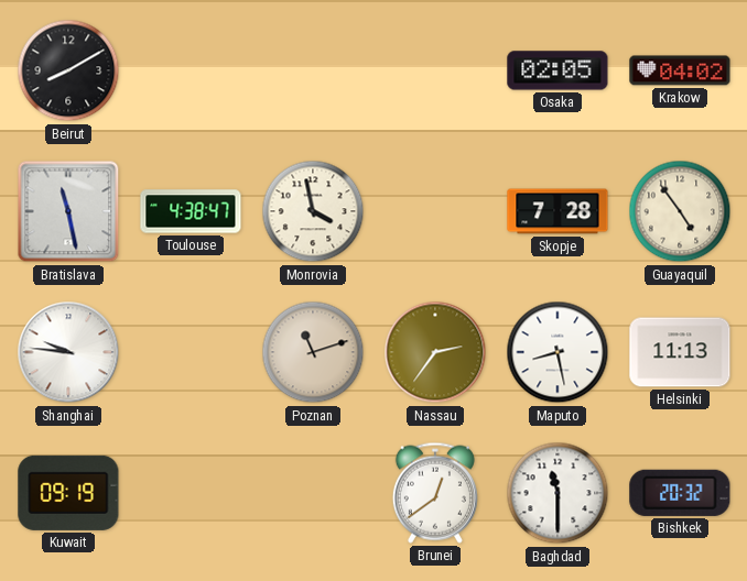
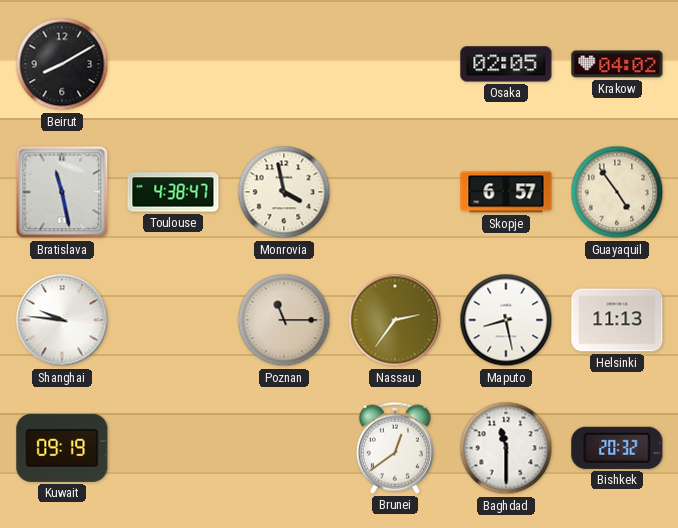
Skopje: 7:28 -> 6:57 (506, 192)
Poznan: 11:12 -> 11:15 (284, 320)
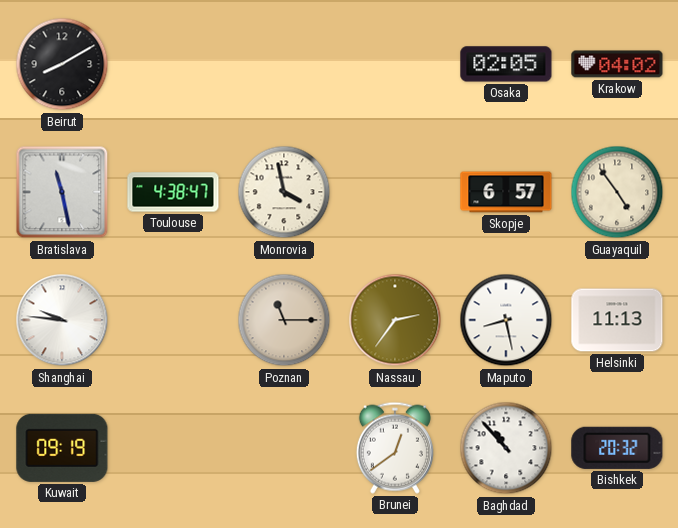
Baghdad: 11:30 -> 10:53 (506, 448)
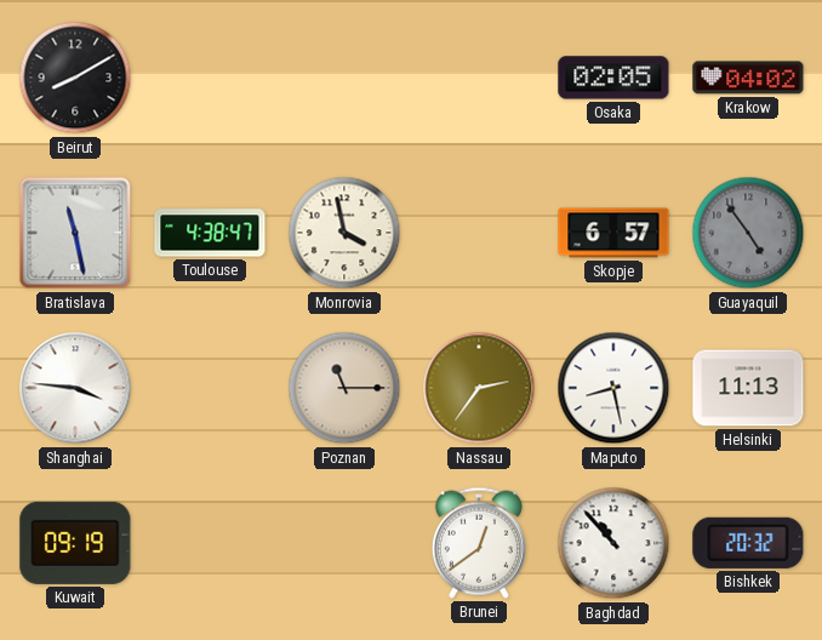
Guayaquil dial: cream -> grey (748, 233)
Shanghai: 9:46 -> 3:46 (75, 388)
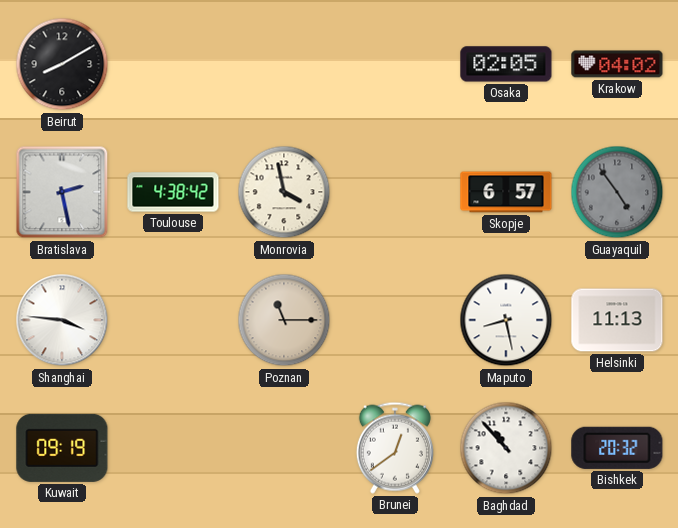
Bratislava: 11:28 -> 2:28 (62, 192)
Toulouse: 4:38:47 -> 4:38:42 (173, 192)
Nassau: 2:36 -> none (479, 388)
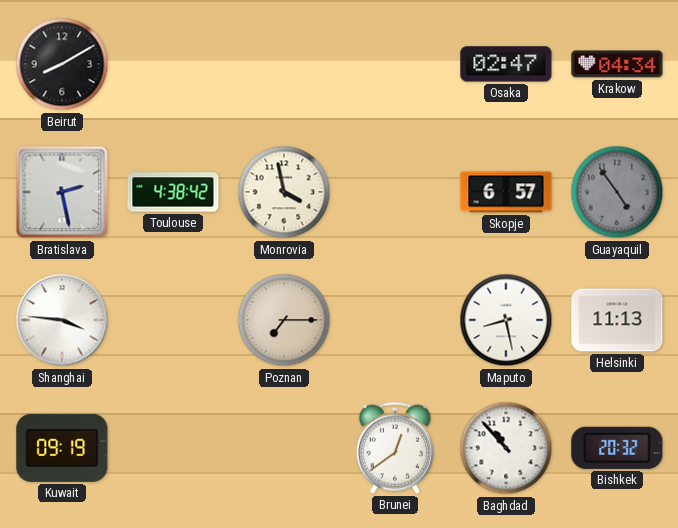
Osaka: 02:05 -> 02:47 (506, 64)
Krakow: 04:02 -> 04:34 (617, 64)
Poznan: 11:15 -> 7:15 (284, 320)
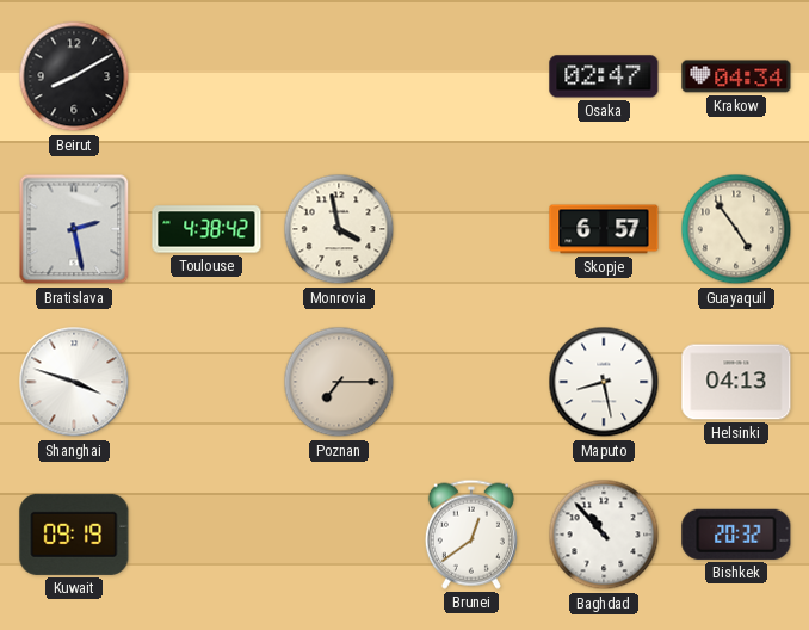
Guayaquil dial: grey -> cream (736, 229)
Shanghai: 3:46 -> 3:48 (74, 382)
Helsinki: 11:13 -> 04:13 (736, 382)
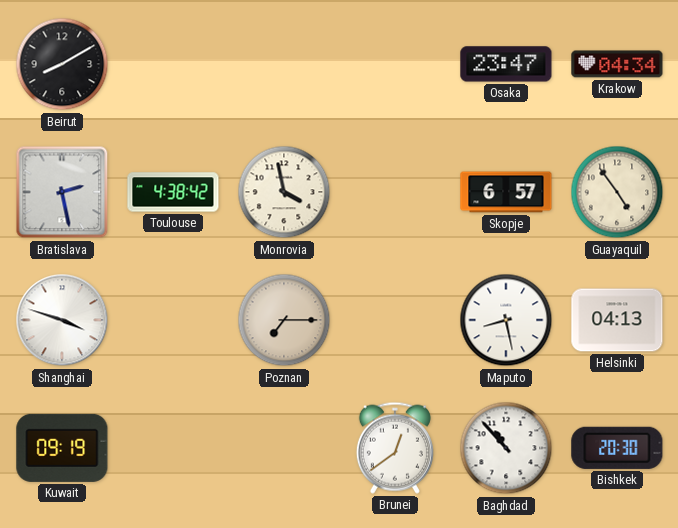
Osaka: 02:47 -> 23:47 (506, 64)
Bishkek: 20:32 -> 20:30 (617, 448)
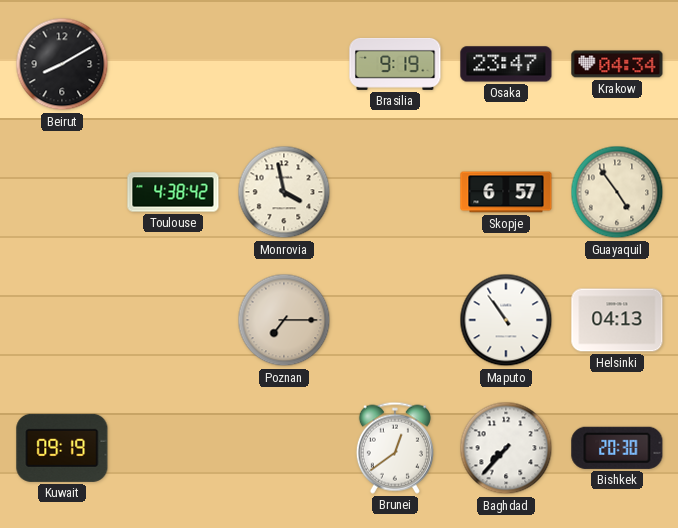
Brasilia: none -> 9:19 (395, 64)
Bratislava: 2:28 -> none (62, 192)
Shanghai: 3:48 -> none (62, 320)
Maputo: 8:28 -> 10:54 (506, 320)
Baghdad: 10:53 -> 7:37 (506, 448)
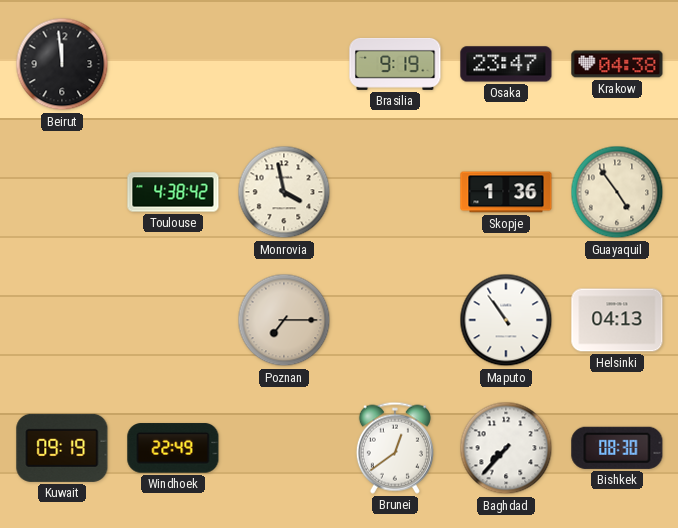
Beirut: 8:10 -> 11:59 (62, 64)
Krakow: 04:34 -> 04:38 (617, 64)
Skopje: 6:57 -> 1:36 (506, 192)
Windhoek: none -> 22:49 (173, 448)
Bishkek: 20:30 -> 08:30 (617, 448)
